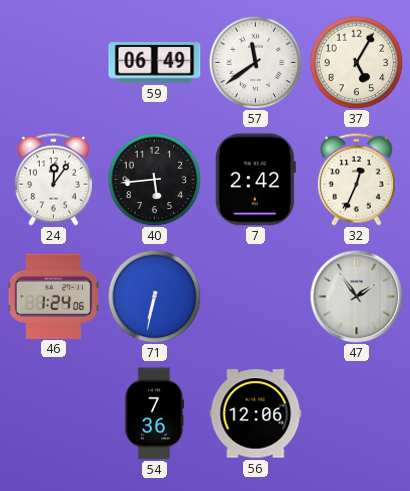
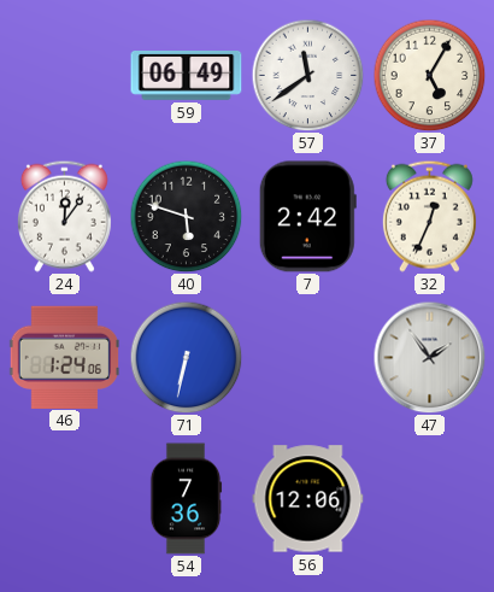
40: 5:44 -> 5:48 (186, 216)
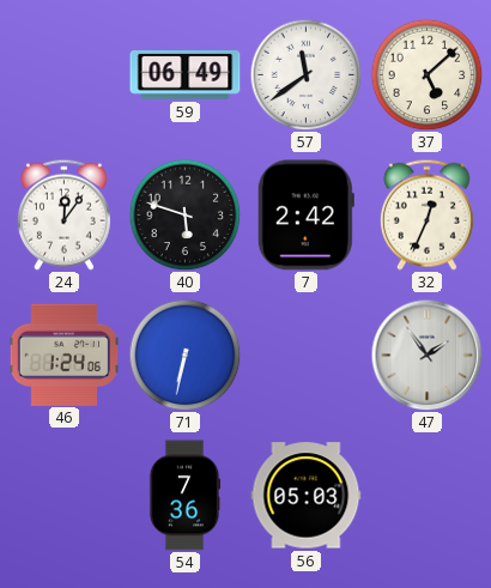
37: 5:05 -> 5:08 (426, 74)
56: 12:06 -> 05:03 (307, 496)
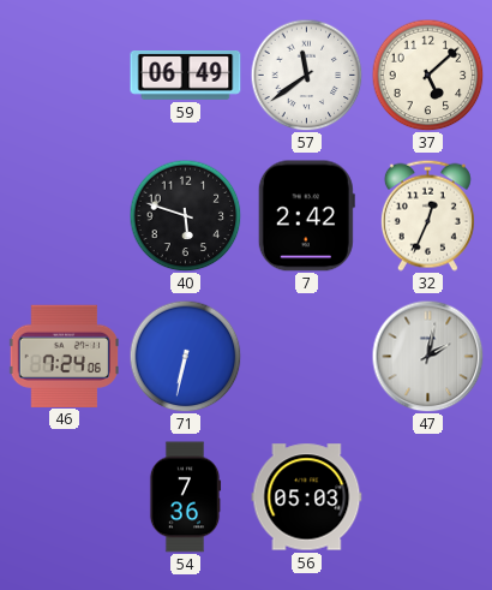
24: 12:06 -> none (63, 214)
46: 1:24 -> 7:24 (64, 356)
47: 1:54 -> 2:02 (427, 356)
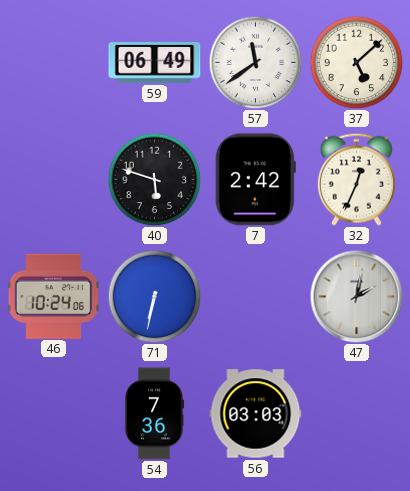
46: 7:24 -> 10:24 (53, 296)
56: 05:03 -> 03:03 (256, 414)
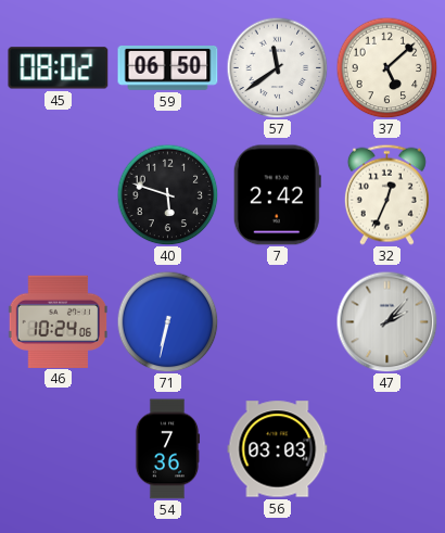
45: none -> 08:02 (59, 68)
59: 06:49 -> 06:50 (168, 68)
47: 2:02 -> 2:07 (386, 321)
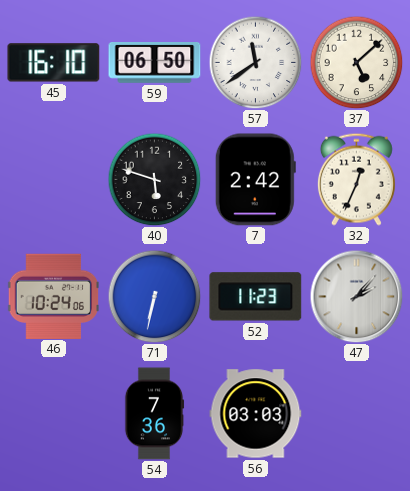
45: 08:02 -> 16:10 (54, 63)
52: none -> 11:23 (256, 297)
